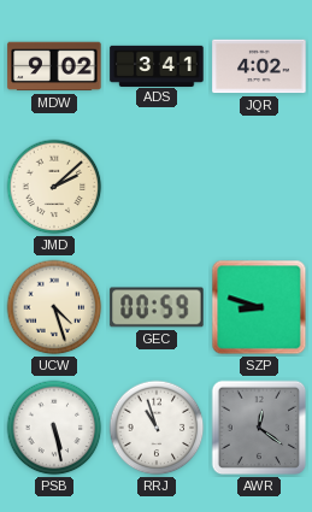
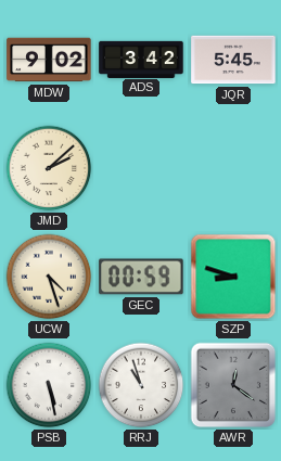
ADS: 3:41 -> 3:42 (141, 59)
JQR: 4:02 -> 5:45 (233, 60)
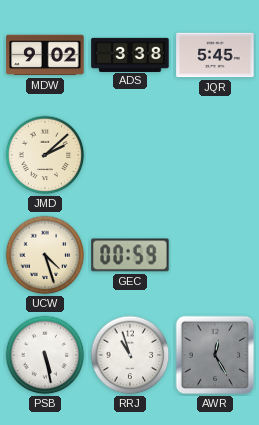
ADS: 3:42 -> 3:38 (130, 54)
SZP: 8:48 -> none (233, 277)
AWR: 12:21 -> 12:25 (215, 355)
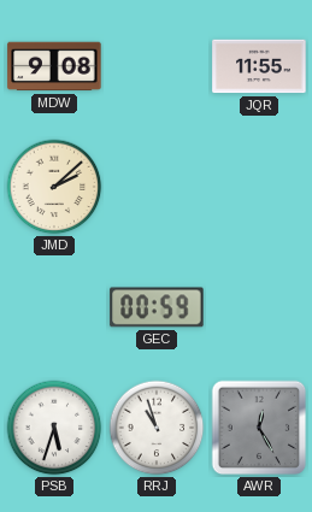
MDW: 9:02 -> 9:08 (54, 66)
ADS: 3:38 -> none (130, 54)
JQR: 5:45 -> 11:55 (259, 66)
UCW: 4:27 -> none (45, 255)
PSB: 5:28 -> 5:33 (54, 428)
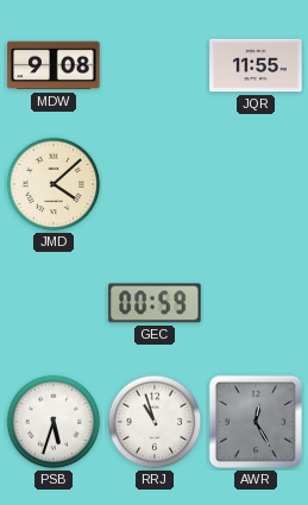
JMD: 2:08 -> 4:08 (54, 184)
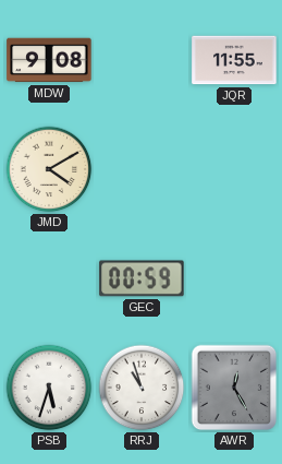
JMD: 4:08 -> 4:10 (49, 169)
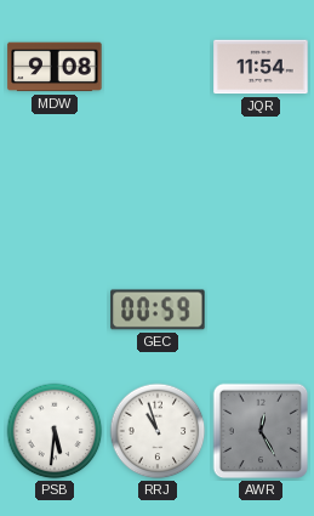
JQR: 11:55 -> 11:54 (261, 67)
JMD: 4:10 -> none (49, 169)
PSB: 5:33 -> 5:31 (55, 431)
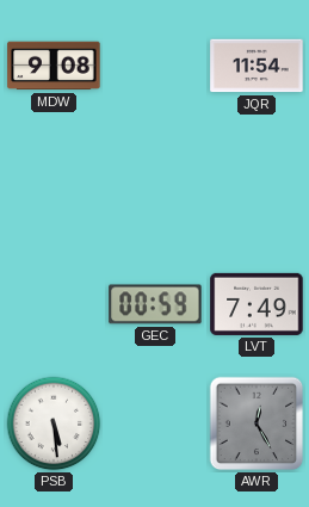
LVT: none -> 7:49 (257, 304)
PSB: 5:31 -> 5:29 (54, 423)
RRJ: 10:57 -> none (158, 431)
